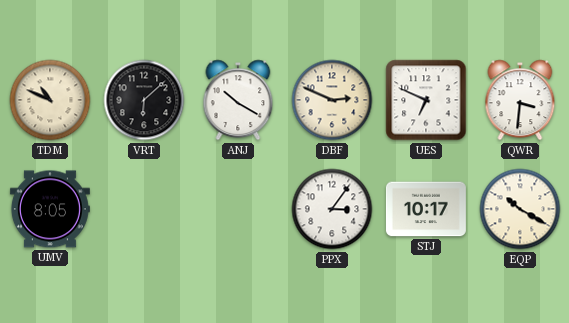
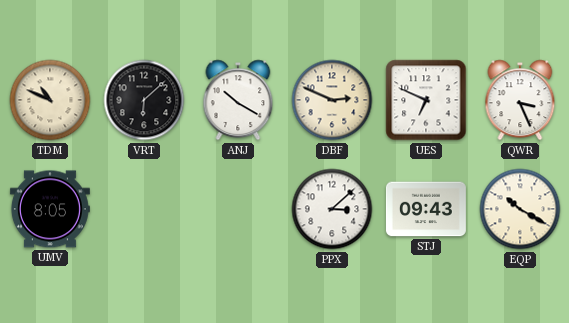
QWR: 3:31 -> 3:26 (520, 100)
PPX: 3:06 -> 3:08 (332, 209)
STJ: 10:17 -> 09:43 (426, 209)
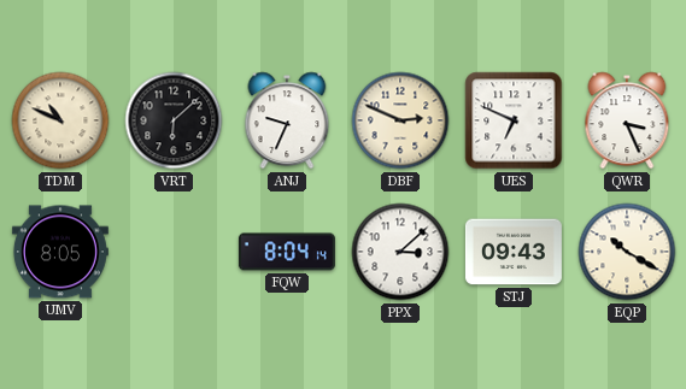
ANJ: 10:20 -> 9:34 (287, 120)
FQW: none -> 8:04 (287, 252)
